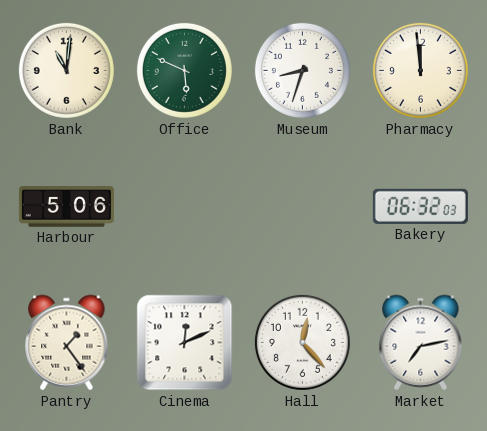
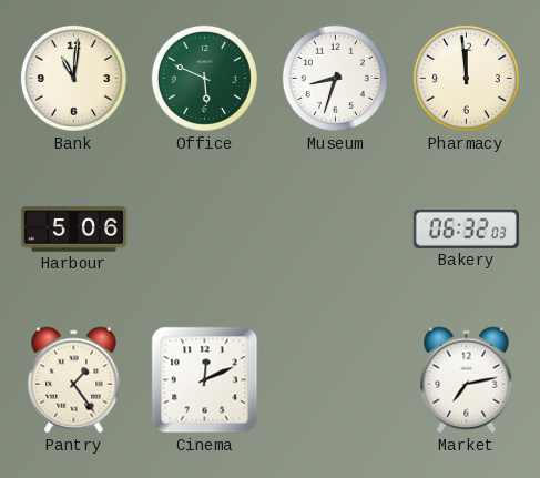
Hall: 12:23 -> none (302, 342)
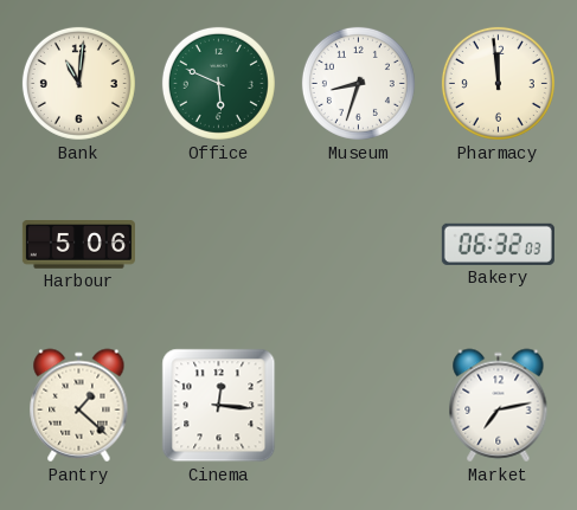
Pantry: 1:24 -> 1:22 (79, 406)
Cinema: 12:11 -> 12:16 (219, 406)
